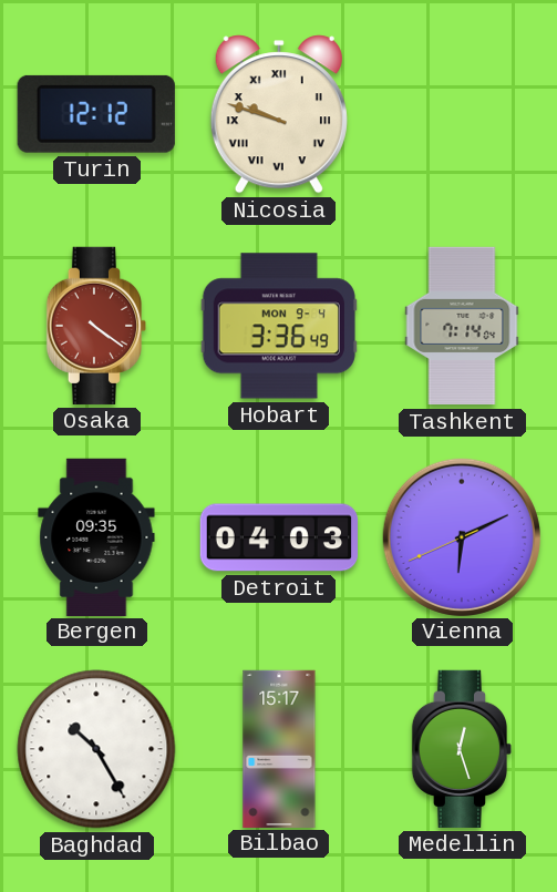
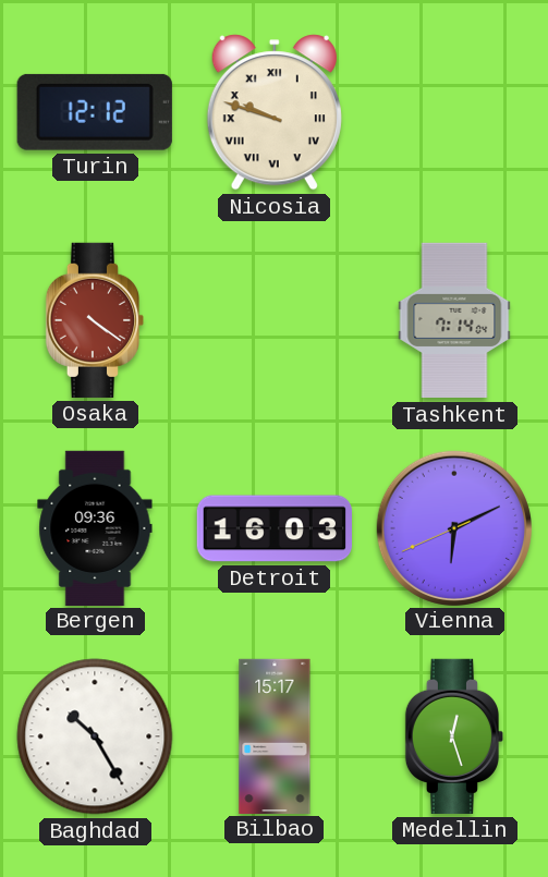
Hobart: 3:36 -> none (279, 326)
Bergen: 09:35 -> 09:36 (95, 527)
Detroit: 04:03 -> 16:03 (273, 528)
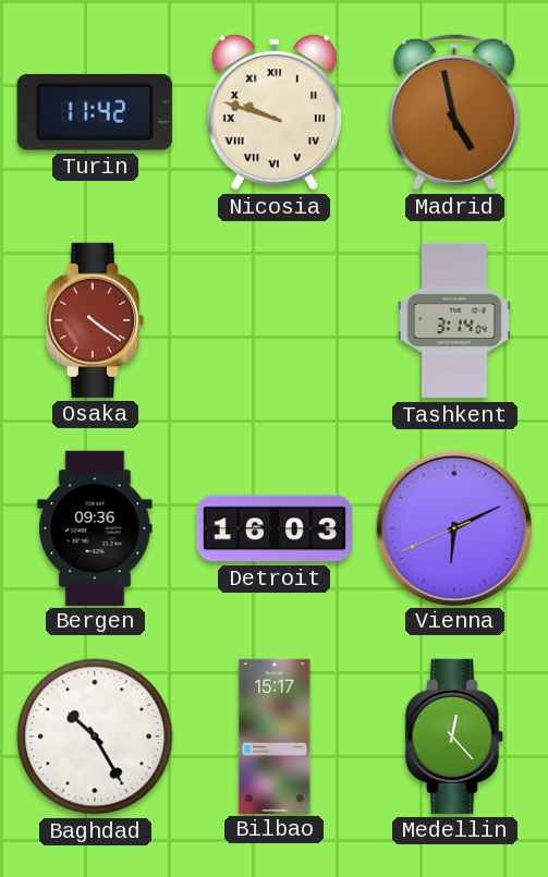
Turin: 12:12 -> 11:42 (95, 112)
Madrid: none -> 4:58 (454, 112)
Tashkent: 7:14 -> 3:14 (454, 320)
Medellin: 12:27 -> 12:23 (453, 736)
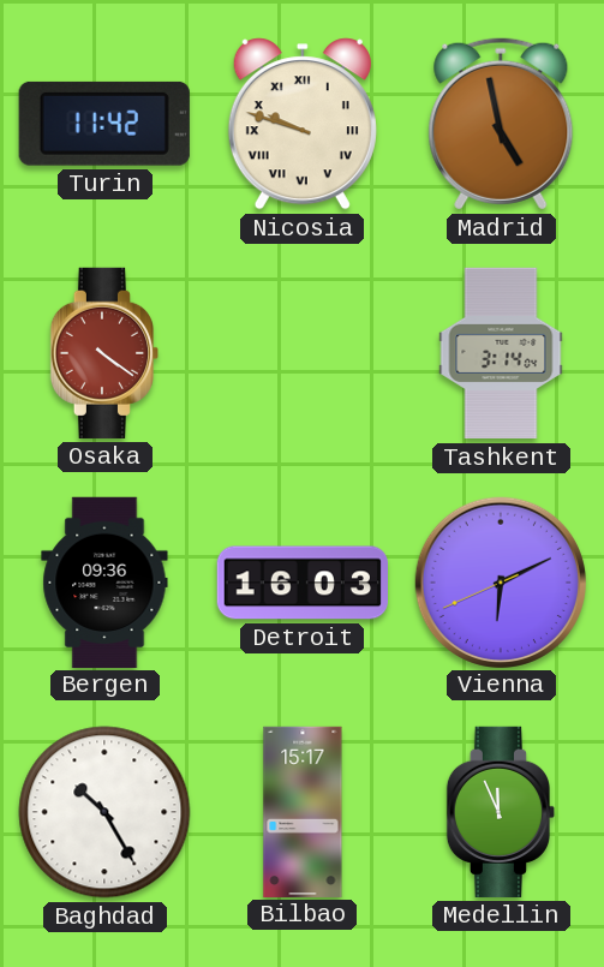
Medellin: 12:23 -> 11:56 (500, 812)
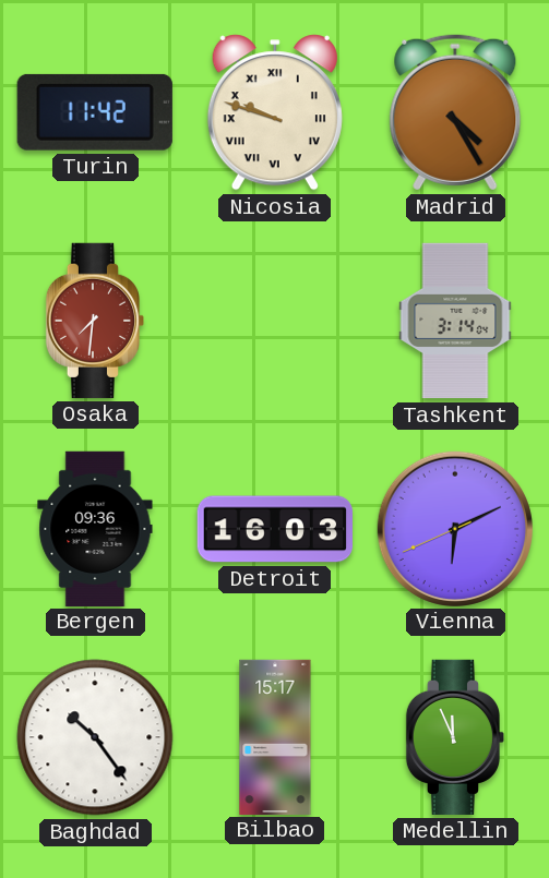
Madrid: 4:58 -> 4:25 (455, 112)
Osaka: 4:21 -> 7:31 (94, 321)
Baghdad: 10:25 -> 10:24 (95, 737)
